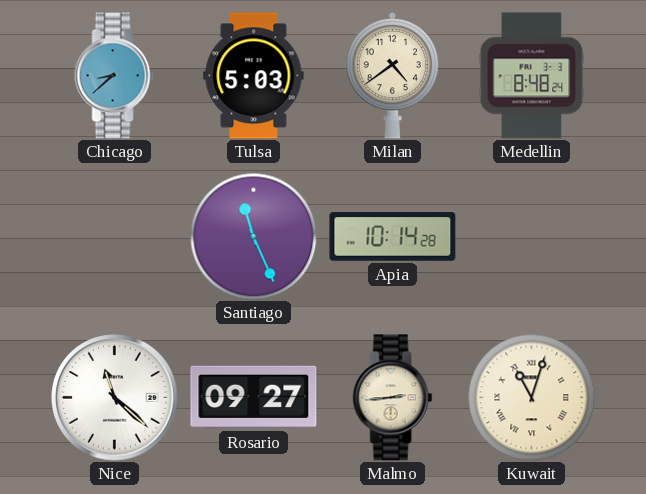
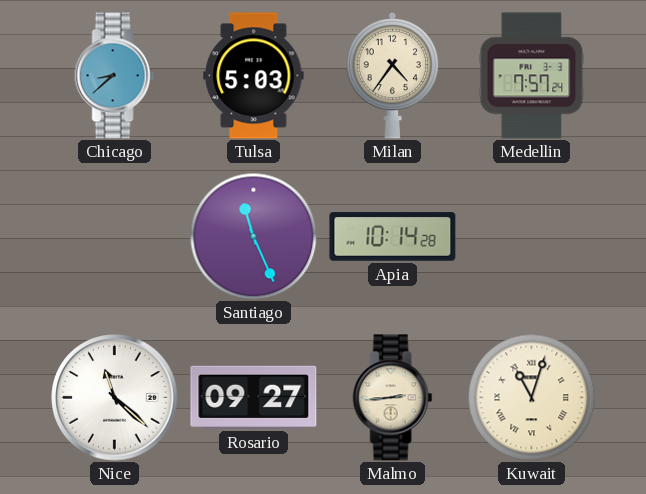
Milan: 4:39 -> 4:36 (393, 75)
Medellin: 8:48 -> 7:57 (532, 76)
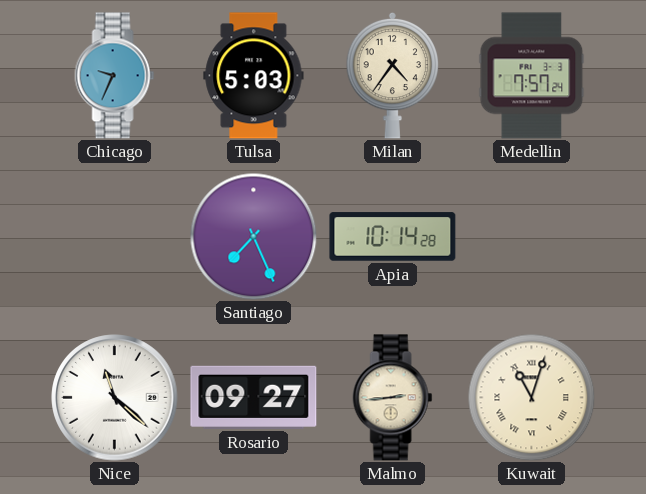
Chicago: 8:38 -> 9:34 (115, 76)
Santiago: 11:26 -> 7:26 (253, 236)
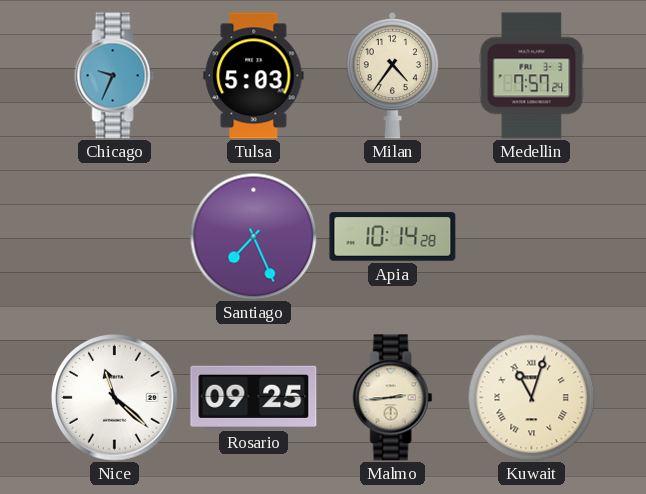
Rosario: 09:27 -> 09:25 (254, 397)
